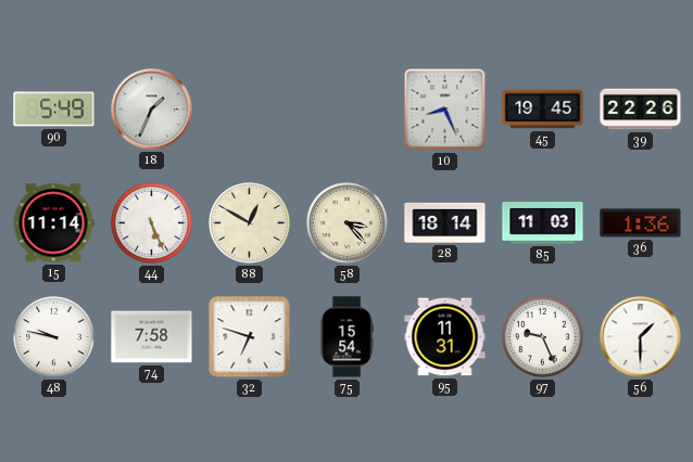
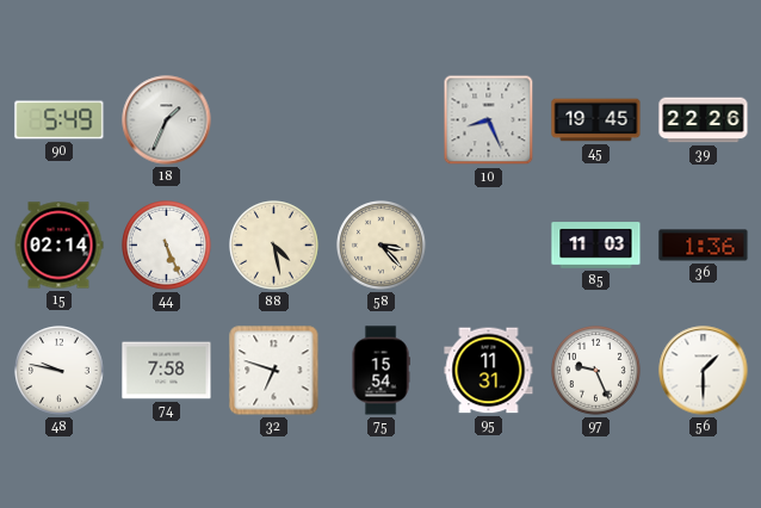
15: 11:14 -> 02:14 (58, 246)
88: 12:50 -> 4:28 (274, 246)
28: 18:14 -> none (445, 222)
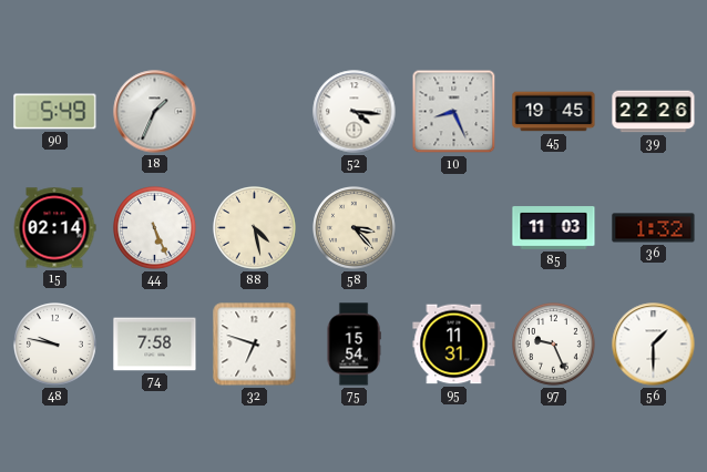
52: none -> 4:16 (355, 112)
36: 1:36 -> 1:32 (654, 228)
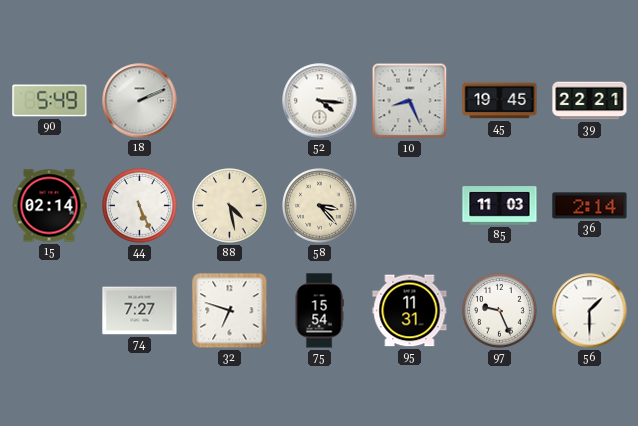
18: 1:34 -> 2:11 (140, 101)
39: 22:26 -> 22:21 (590, 101)
36: 1:32 -> 2:14 (590, 206)
48: 9:47 -> none (55, 345)
74: 7:58 -> 7:27 (140, 311)
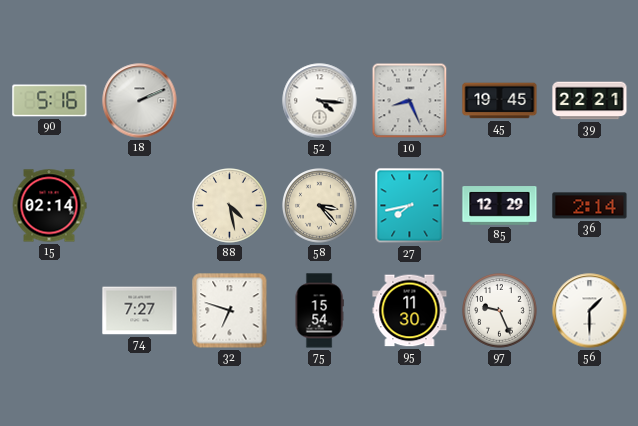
90: 5:49 -> 5:16 (50, 101)
44: 5:26 -> none (140, 206)
27: none -> 7:43 (410, 206)
85: 11:03 -> 12:29 (500, 206)
95: 11:31 -> 11:30 (410, 311)
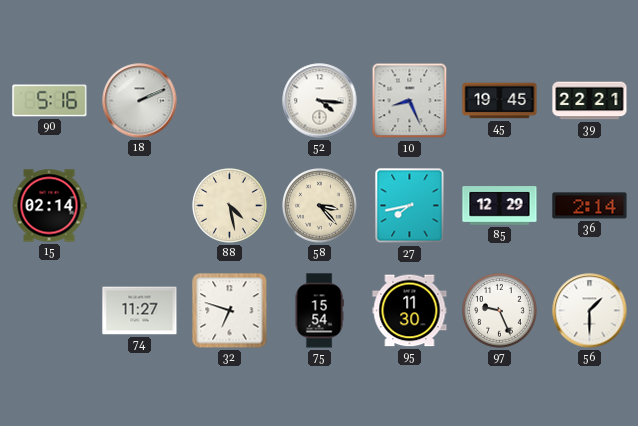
74: 7:27 -> 11:27 (140, 311)
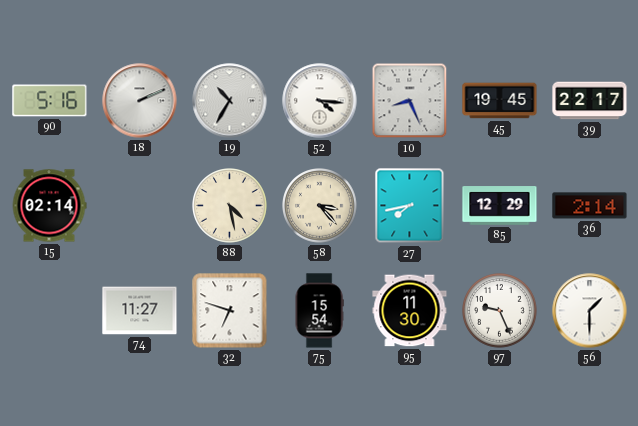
19: none -> 10:35 (230, 101)
39: 22:21 -> 22:17 (590, 101)
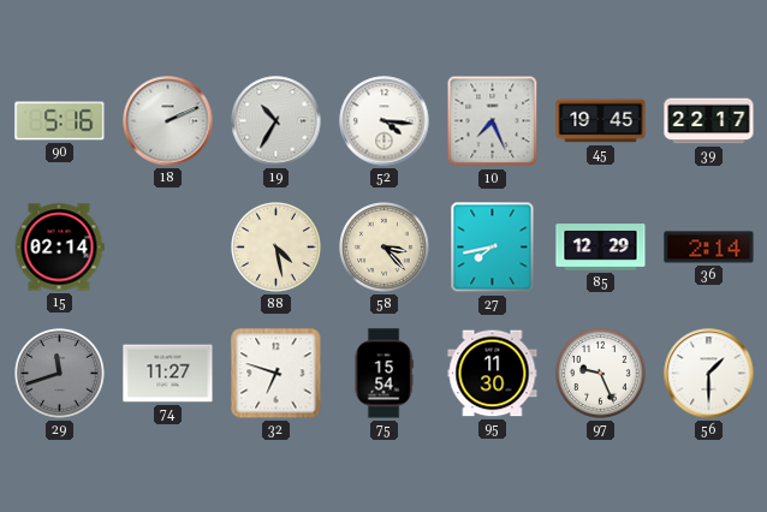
10: 8:26 -> 7:26 (493, 121)
29: none -> 11:42 (60, 374)
